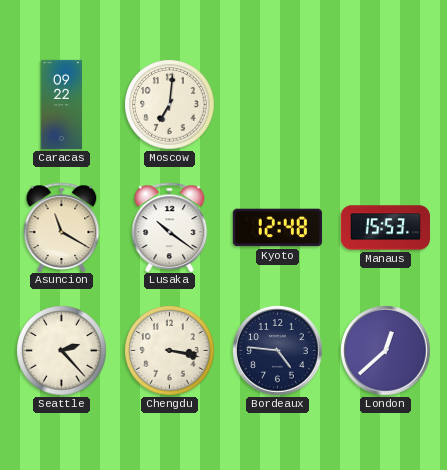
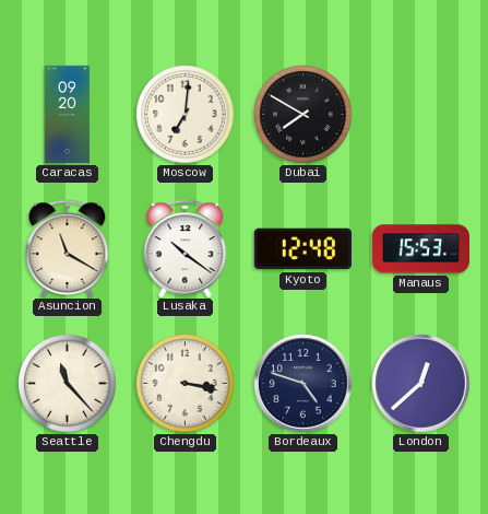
Caracas: 09:22 -> 09:20 (67, 115)
Dubai: none -> 7:50 (303, 115)
Seattle: 2:23 -> 11:23 (68, 384)
Bordeaux: 4:46 -> 4:48 (303, 384)
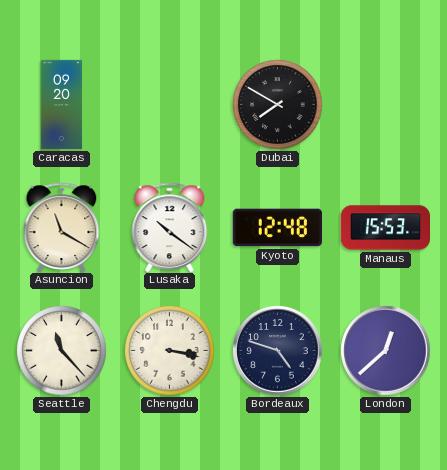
Moscow: 7:01 -> none (186, 115)
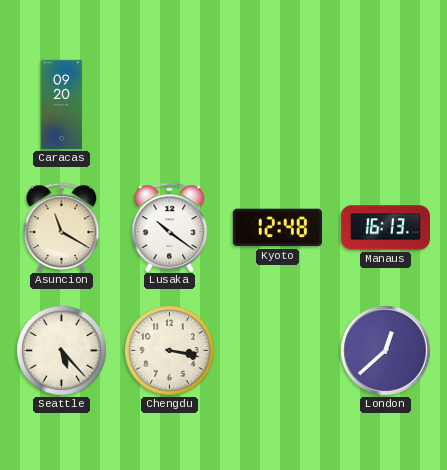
Dubai: 7:50 -> none (278, 105)
Manaus: 15:53 -> 16:13 (385, 228)
Seattle: 11:23 -> 5:23 (62, 351)
Bordeaux: 4:48 -> none (278, 351)
